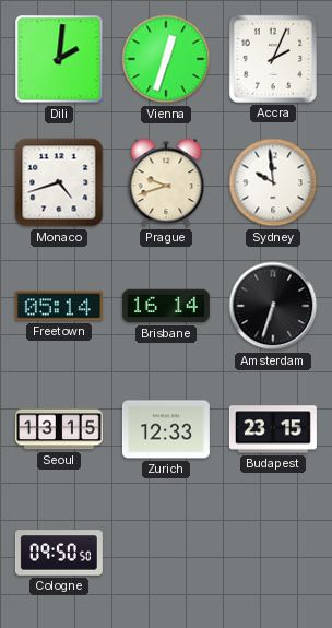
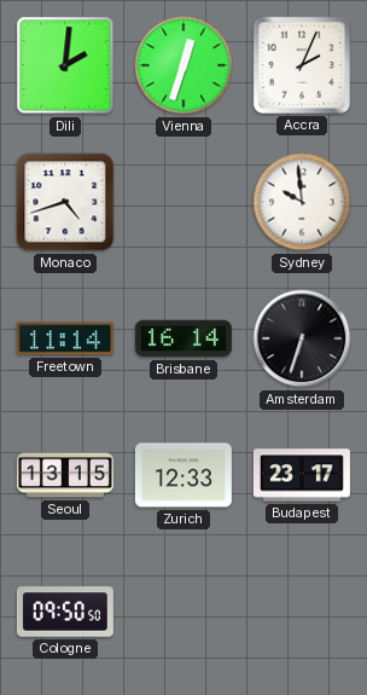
Prague: 9:42 -> none (166, 182)
Freetown: 05:14 -> 11:14 (65, 338)
Budapest: 23:15 -> 23:17 (302, 475)
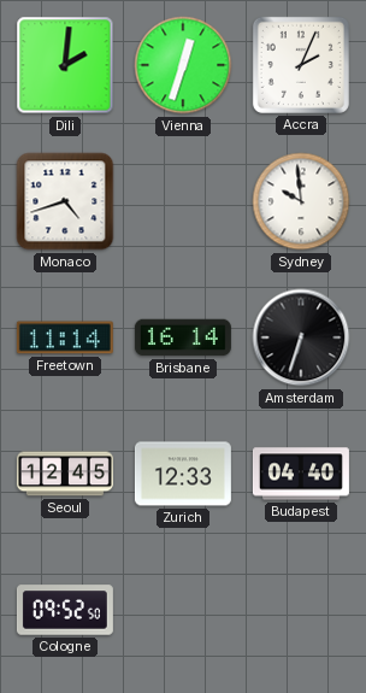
Seoul: 13:15 -> 12:45 (65, 474)
Budapest: 23:17 -> 04:40 (301, 474)
Cologne: 09:50 -> 09:52 (65, 610)
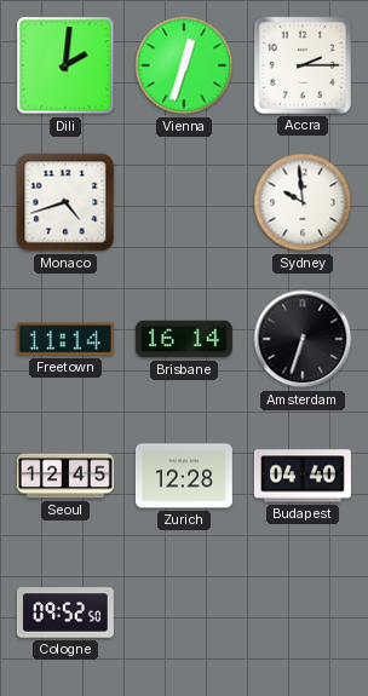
Accra: 2:04 -> 2:15 (303, 65)
Zurich: 12:33 -> 12:28 (184, 476)
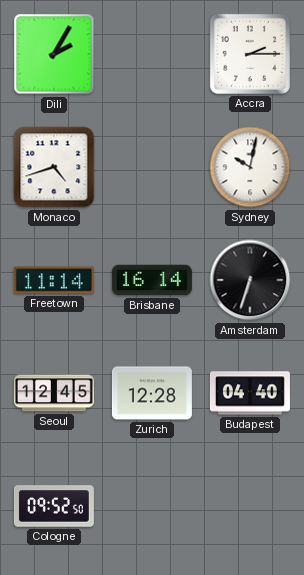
Dili: 2:01 -> 2:05 (54, 54)
Vienna: 12:33 -> none (184, 65)
Sydney: 9:59 -> 10:02 (250, 167)
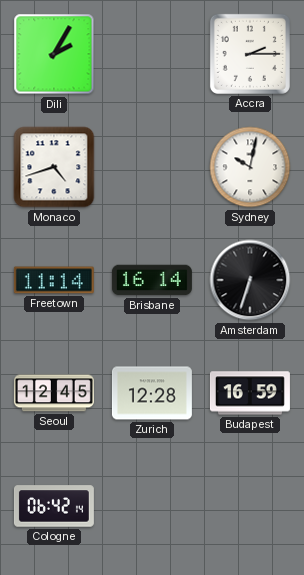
Budapest: 04:40 -> 16:59 (250, 393)
Cologne: 09:52 -> 06:42 (54, 506)
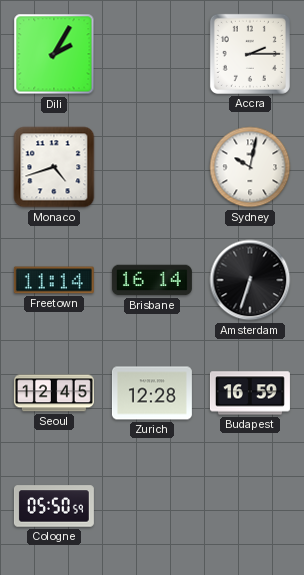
Cologne: 06:42 -> 05:50 (54, 506)
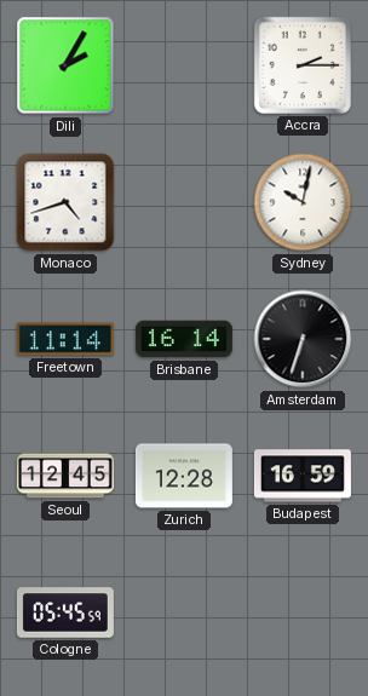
Cologne: 05:50 -> 05:45 (65, 612)
